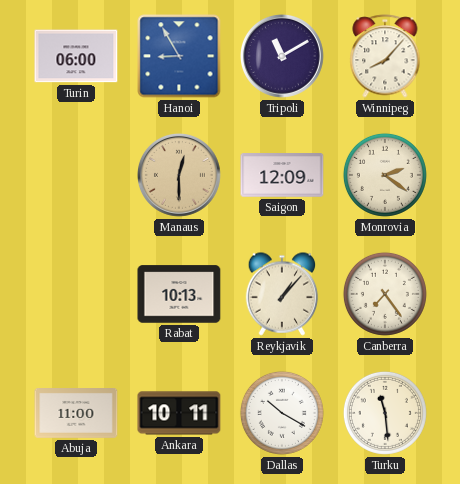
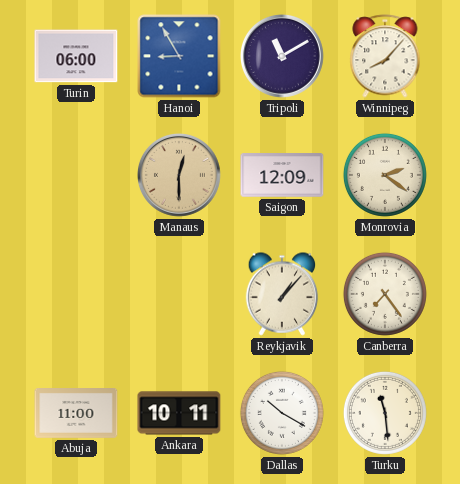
Rabat: 10:13 -> none (179, 294)
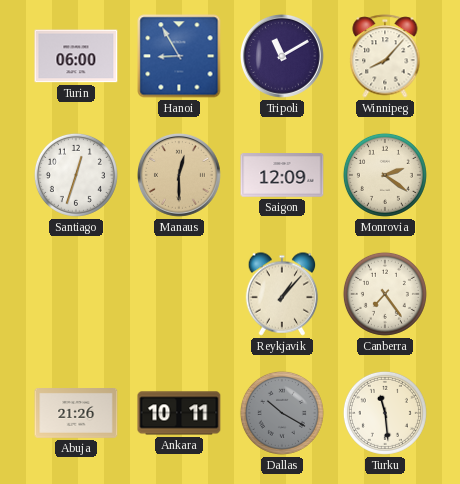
Santiago: none -> 12:33 (76, 175)
Abuja: 11:00 -> 21:26 (76, 414)
Dallas dial: white -> grey (282, 413)
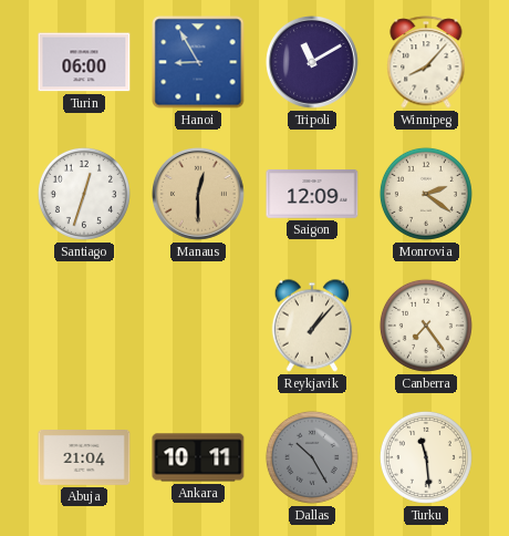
Abuja: 21:26 -> 21:04 (84, 458)
Dallas: 10:20 -> 10:25 (312, 457)
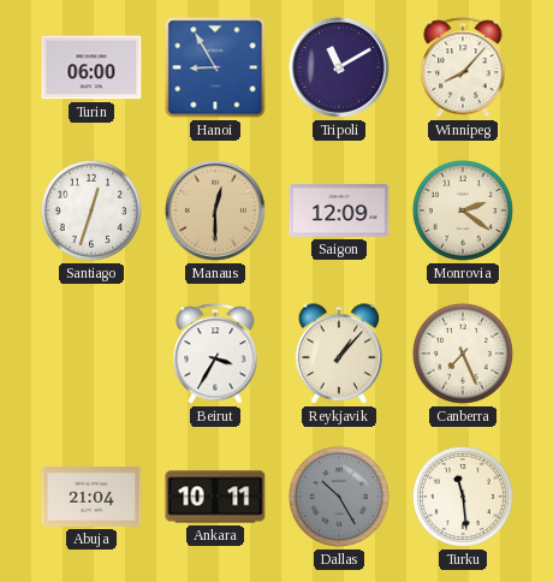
Beirut: none -> 3:35 (215, 354)
Canberra: 7:24 -> 7:26 (463, 354)
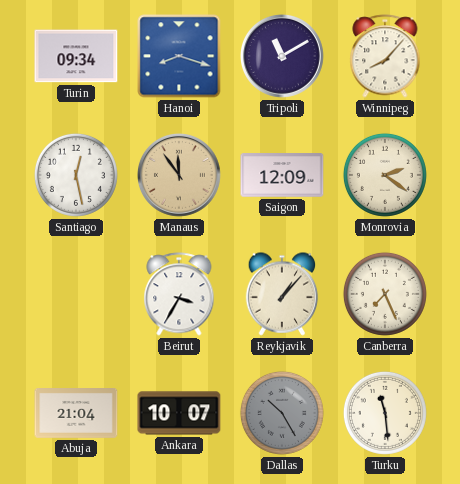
Turin: 06:00 -> 09:34 (76, 56)
Hanoi: 8:55 -> 8:18 (179, 56)
Santiago: 12:33 -> 12:28 (76, 175)
Manaus: 12:30 -> 11:54 (180, 176)
Ankara: 10:11 -> 10:07 (179, 413)
